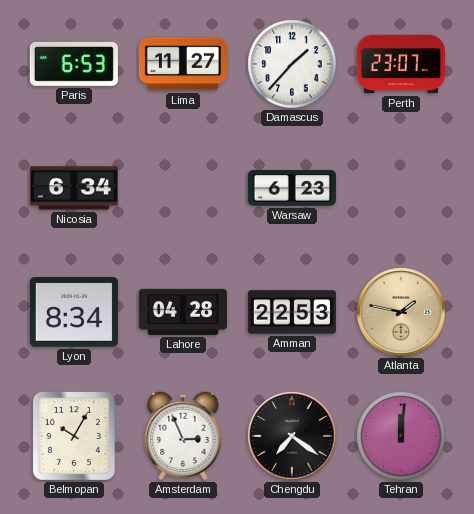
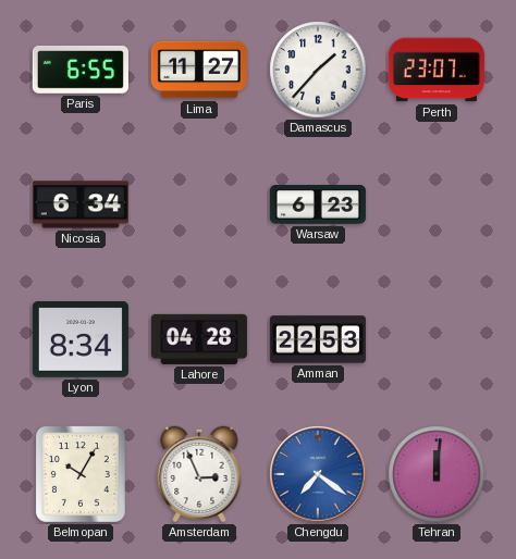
Paris: 6:53 -> 6:55 (81, 70)
Atlanta: 1:47 -> none (401, 312)
Chengdu dial: black -> blue (318, 474)
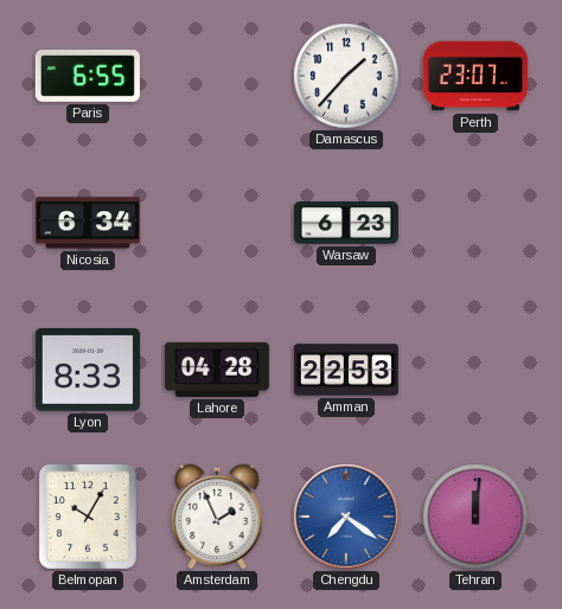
Lima: 11:27 -> none (199, 70)
Lyon: 8:34 -> 8:33 (88, 370)
Amsterdam: 2:56 -> 1:56 (217, 517)
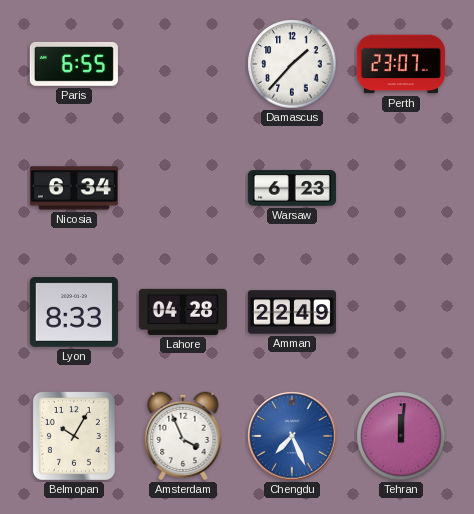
Amman: 22:53 -> 22:49 (292, 312)
Amsterdam: 1:56 -> 3:56 (183, 436)
Chengdu: 7:21 -> 7:26 (292, 436)
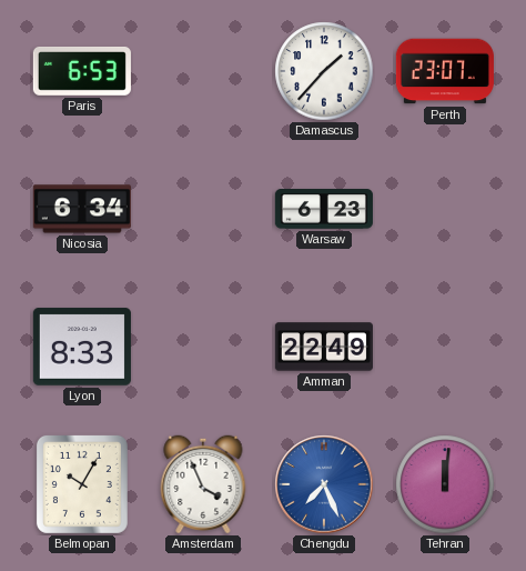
Paris: 6:55 -> 6:53 (82, 71)
Lahore: 04:28 -> none (183, 312)
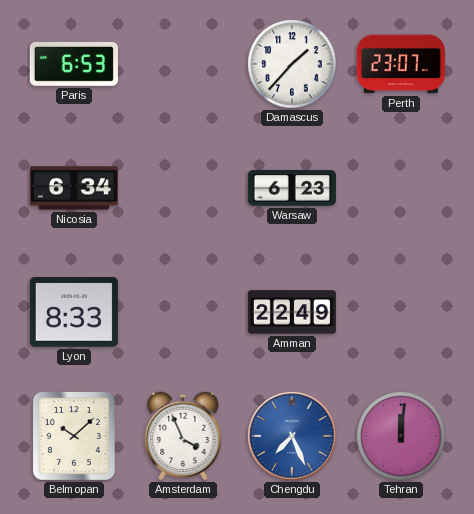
Belmopan: 10:05 -> 10:08 (74, 436)
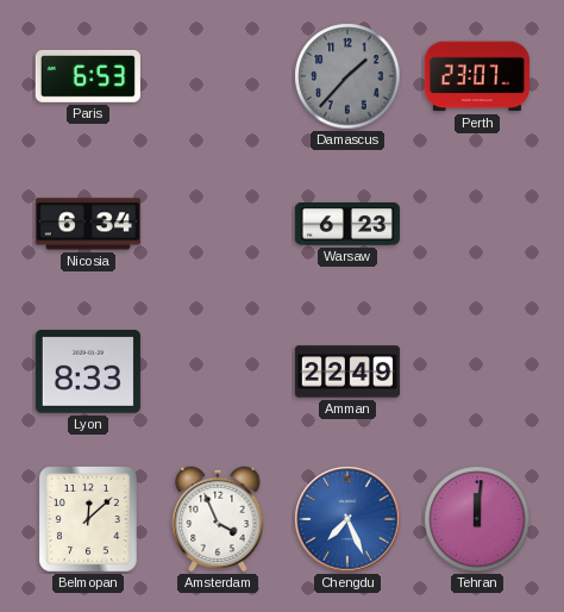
Damascus dial: white -> grey (347, 76)
Belmopan: 10:08 -> 12:08 (88, 519)
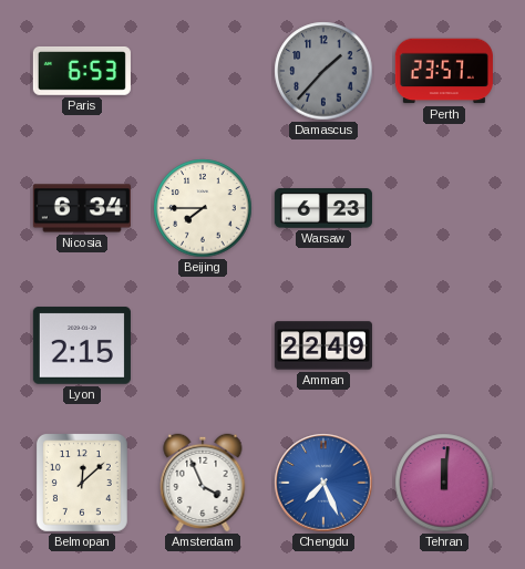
Perth: 23:07 -> 23:57 (444, 71)
Beijing: none -> 7:45 (203, 208)
Lyon: 8:33 -> 2:15 (82, 345)
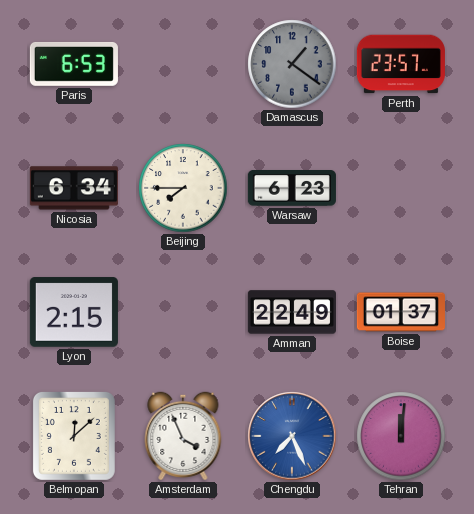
Damascus: 1:37 -> 1:21 (292, 64)
Boise: none -> 01:37 (401, 312)
